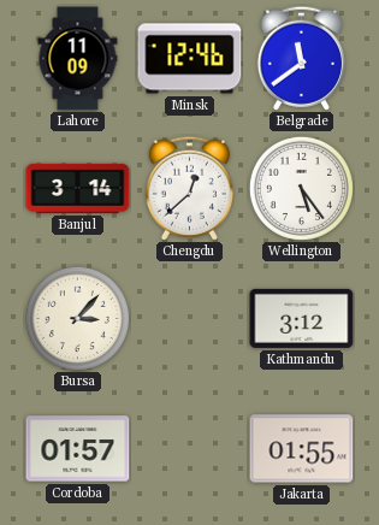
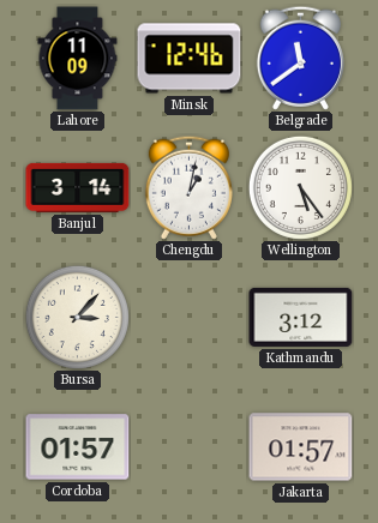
Chengdu: 12:38 -> 1:02 (188, 187)
Jakarta: 01:55 -> 01:57 (301, 447)
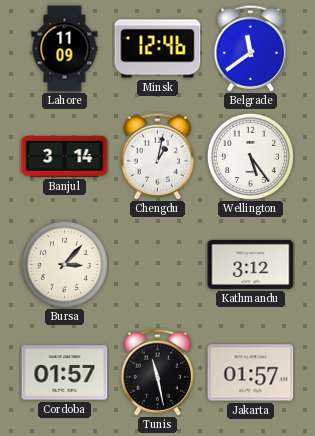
Tunis: none -> 11:28 (157, 372)
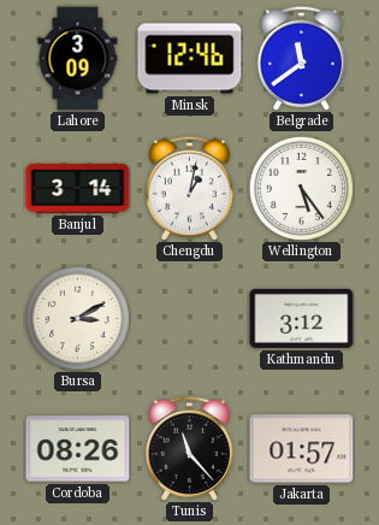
Lahore: 11:09 -> 3:09 (78, 59)
Bursa: 3:07 -> 3:10 (77, 318)
Cordoba: 01:57 -> 08:26 (78, 449)
Tunis: 11:28 -> 11:23 (189, 448)
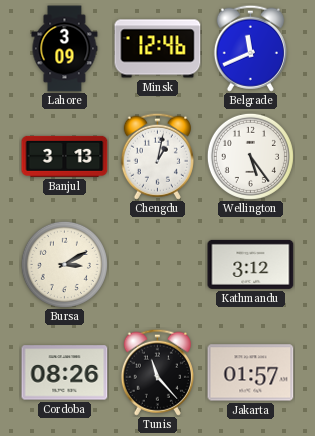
Belgrade: 11:39 -> 11:41 (250, 48)
Banjul: 3:14 -> 3:13 (65, 156)
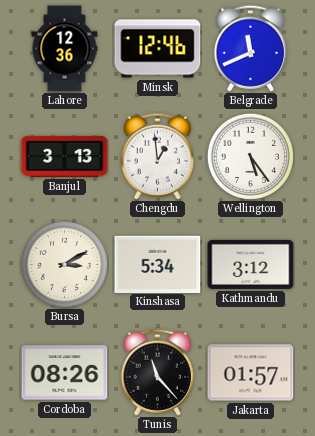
Lahore: 3:09 -> 12:36 (65, 49)
Chengdu: 1:02 -> 12:59 (157, 156)
Kinshasa: none -> 5:34 (158, 264)
